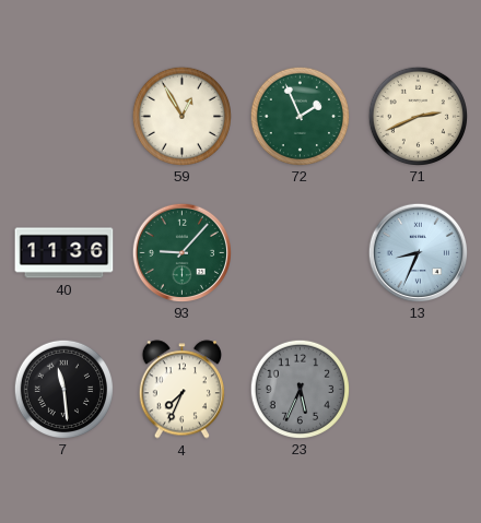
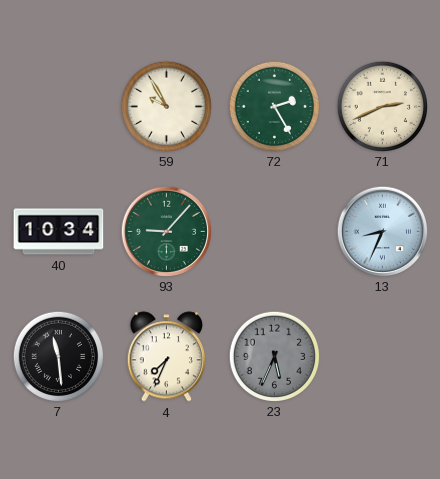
59: 12:55 -> 9:55 (166, 106)
72: 1:56 -> 2:25 (274, 106)
40: 11:36 -> 10:34 (59, 232)
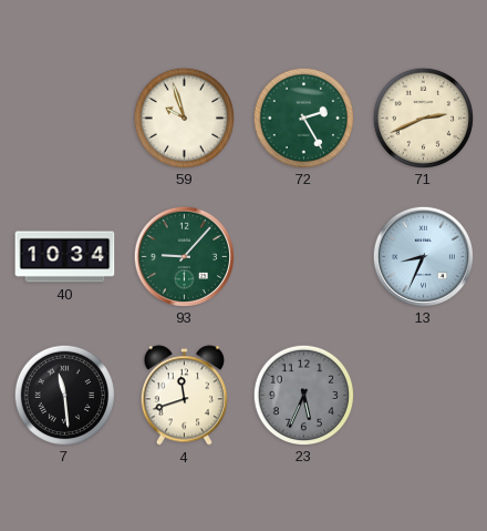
59: 9:55 -> 9:57 (184, 118)
4: 7:34 -> 11:42 (184, 396)
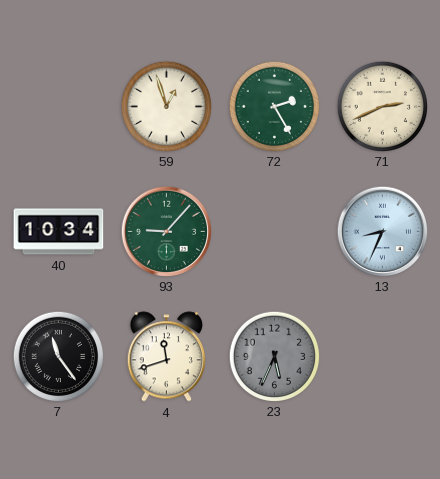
59: 9:57 -> 12:57 (166, 106)
7: 11:29 -> 11:24 (58, 356)
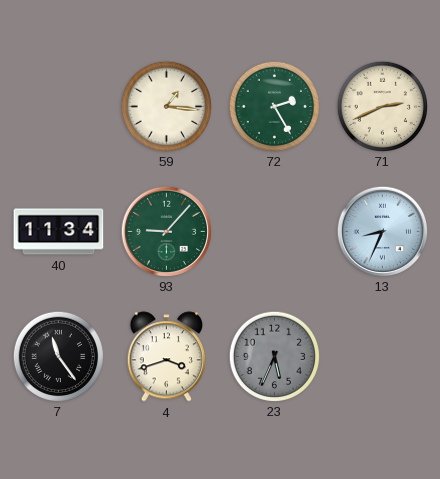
59: 12:57 -> 1:16 (166, 106)
40: 10:34 -> 11:34 (59, 232)
4: 11:42 -> 3:42 (166, 357)
